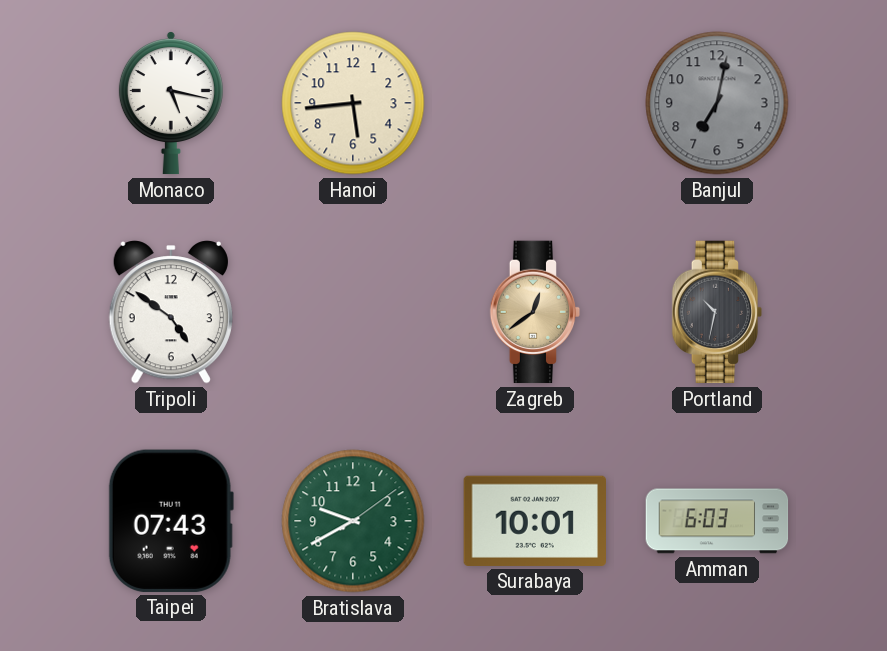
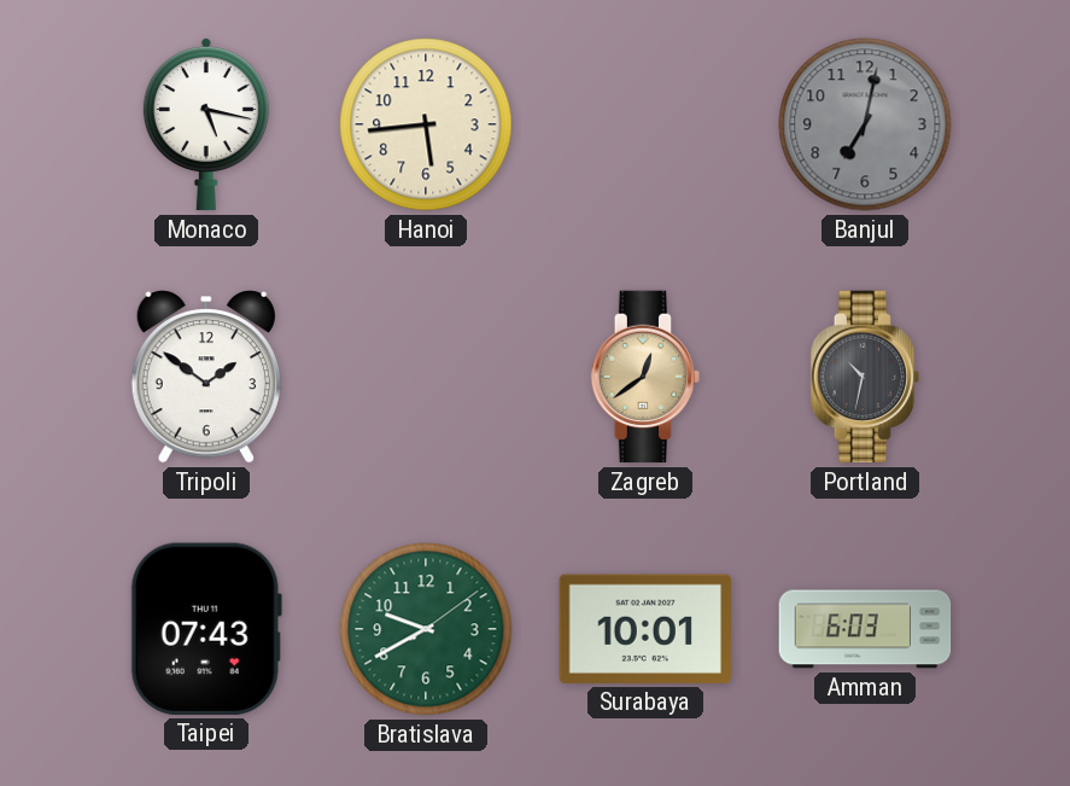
Tripoli: 4:51 -> 1:51 (206, 377)
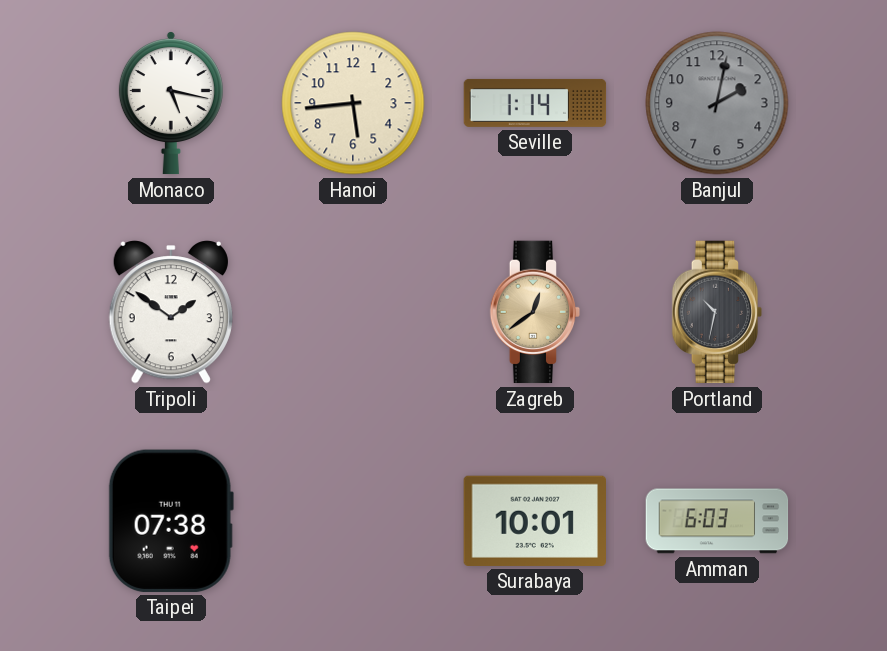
Seville: none -> 1:14 (535, 103)
Banjul: 7:02 -> 2:02 (717, 103)
Taipei: 07:43 -> 07:38 (171, 521)
Bratislava: 9:40 -> none (426, 629)
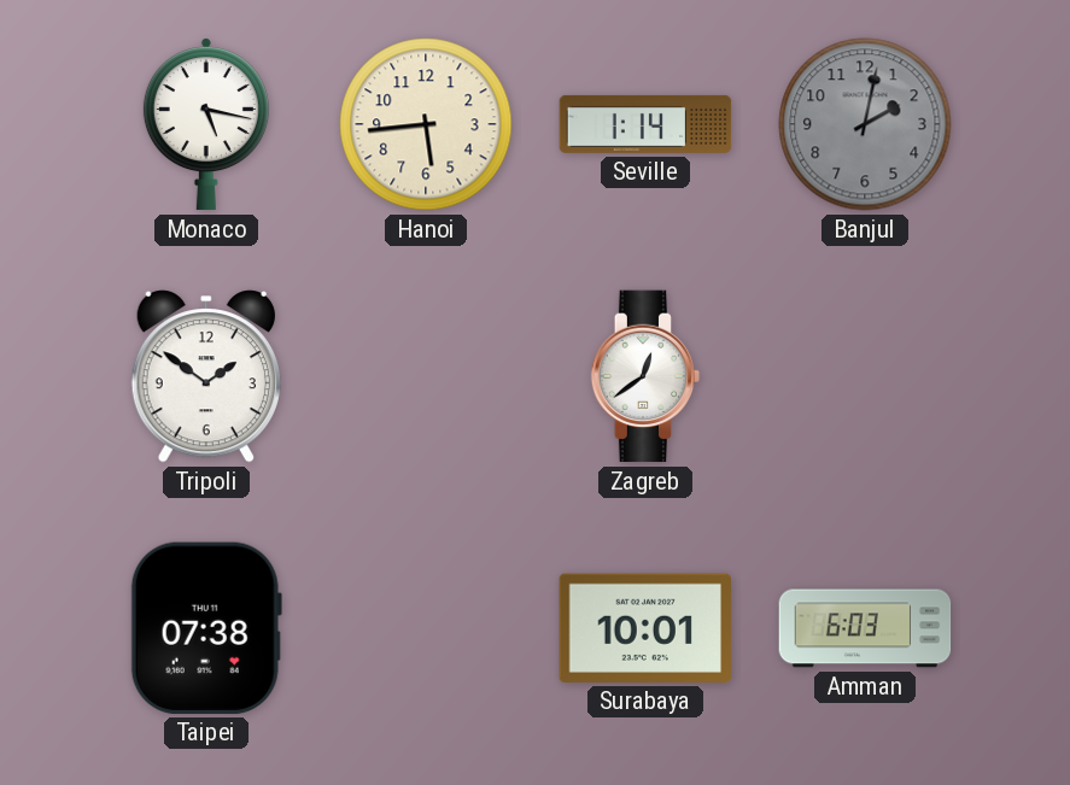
Zagreb dial: champagne -> white (645, 376)
Portland: 10:32 -> none (717, 312)
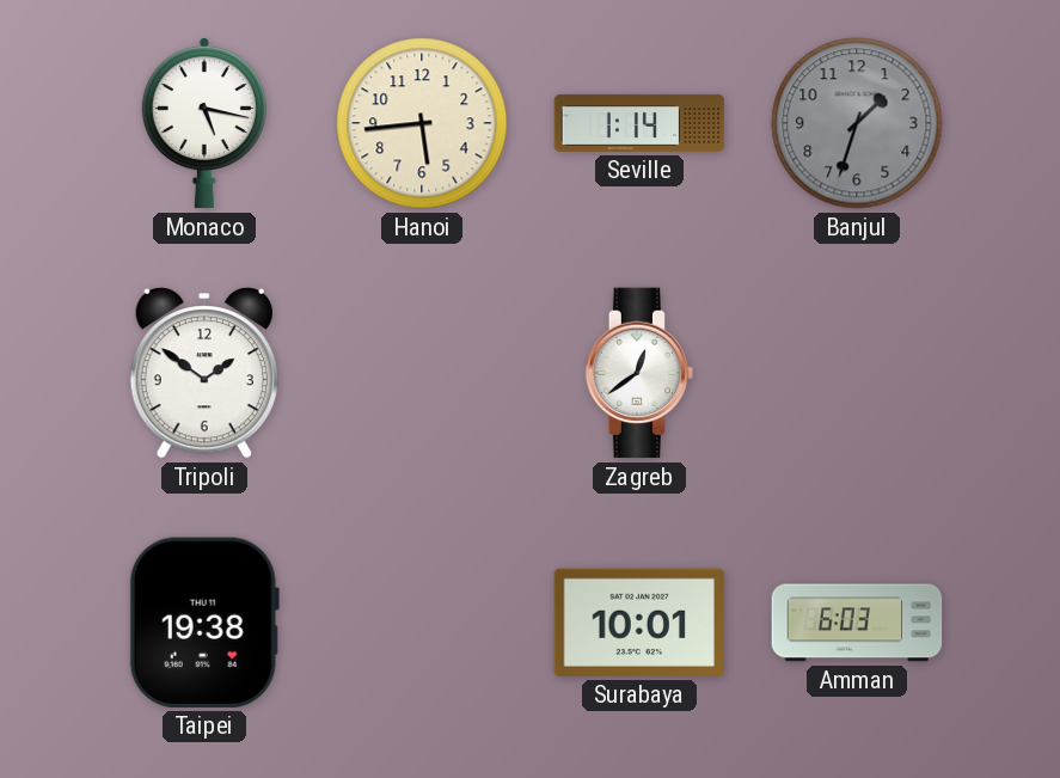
Banjul: 2:02 -> 1:33 (857, 123)
Taipei: 07:38 -> 19:38 (204, 623)
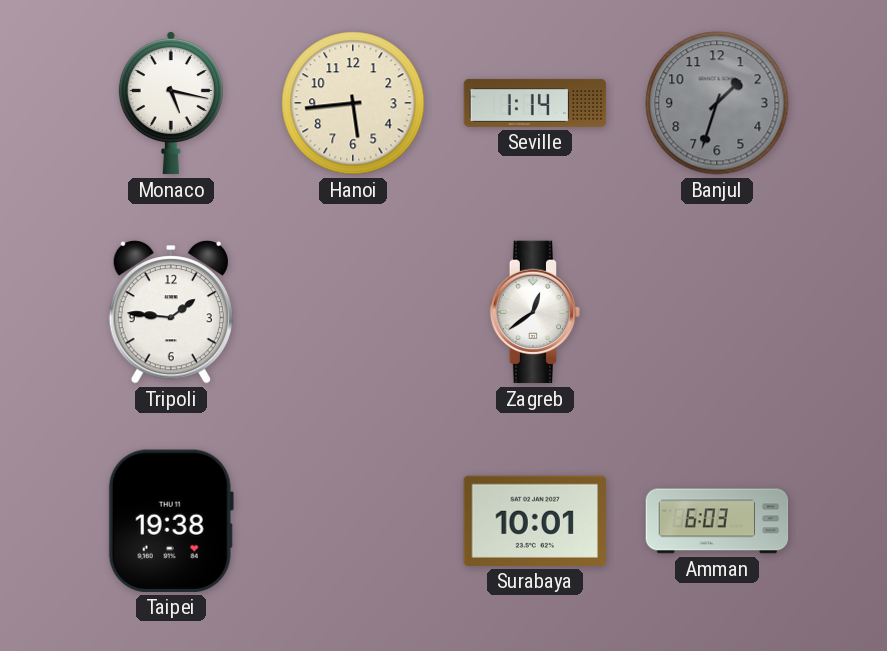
Tripoli: 1:51 -> 1:46 (171, 312)
